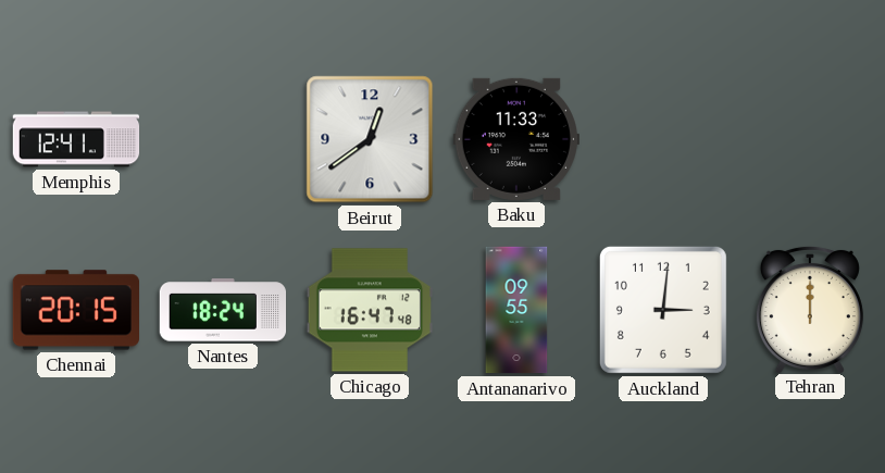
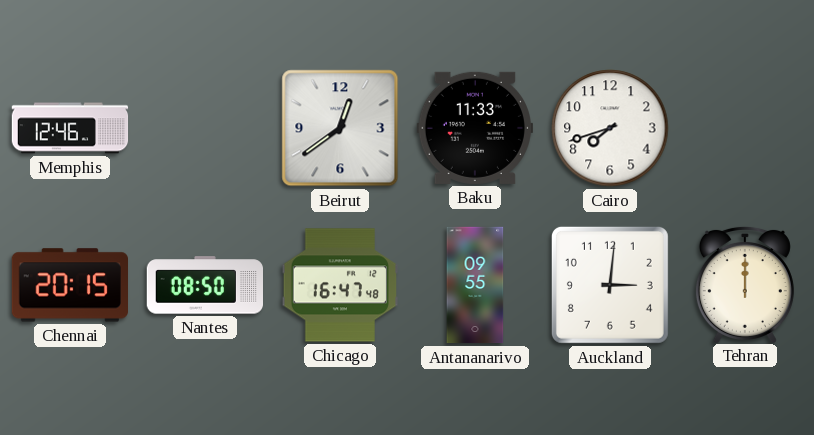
Memphis: 12:41 -> 12:46 (70, 128)
Cairo: none -> 7:42 (610, 128)
Nantes: 18:24 -> 08:50 (204, 285)
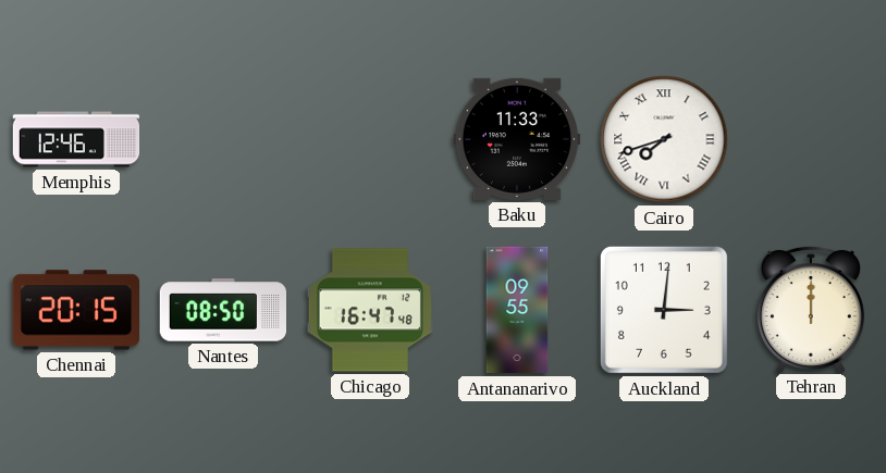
Beirut: 12:39 -> none (340, 128)
Cairo numerals: Arabic -> Roman (664, 139)
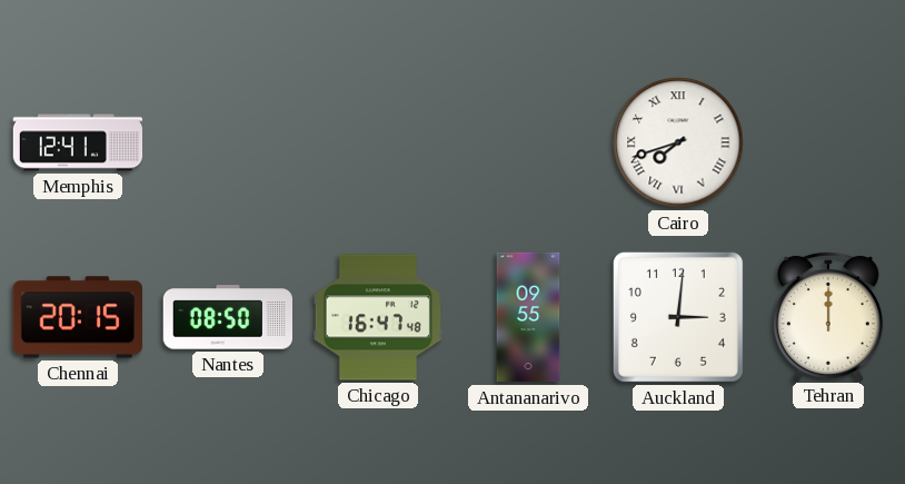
Memphis: 12:46 -> 12:41 (78, 142)
Baku: 11:33 -> none (516, 139)
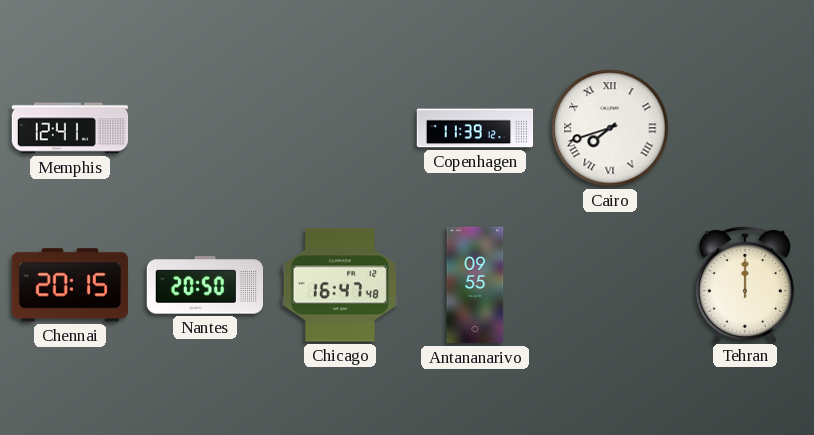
Copenhagen: none -> 11:39 (475, 128)
Nantes: 08:50 -> 20:50 (204, 285)
Auckland: 3:01 -> none (678, 317)
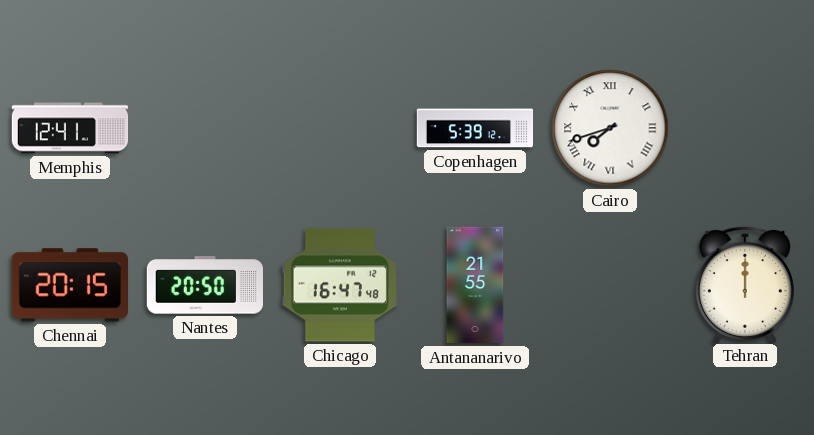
Copenhagen: 11:39 -> 5:39 (475, 128)
Antananarivo: 09:55 -> 21:55 (475, 285)
